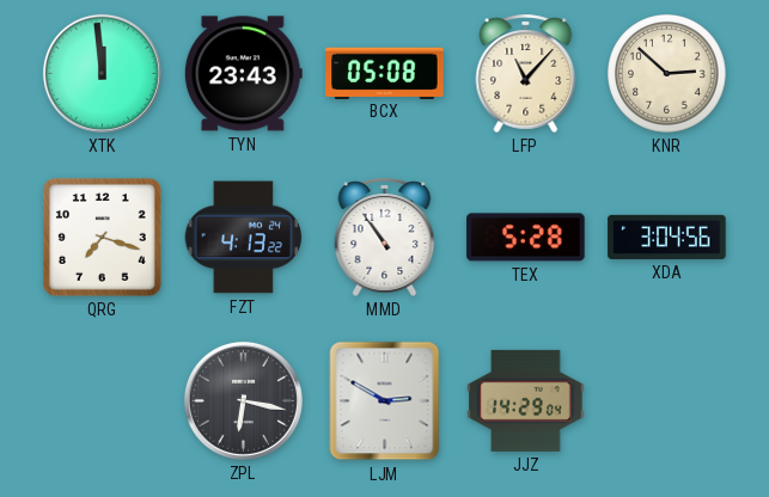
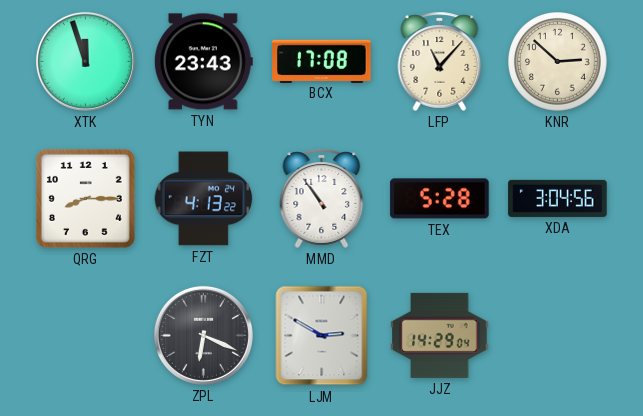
XTK: 11:59 -> 11:57 (85, 61)
BCX: 05:08 -> 17:08 (322, 61)
QRG: 7:18 -> 8:15 (85, 198)
ZPL: 6:17 -> 6:19 (203, 335)
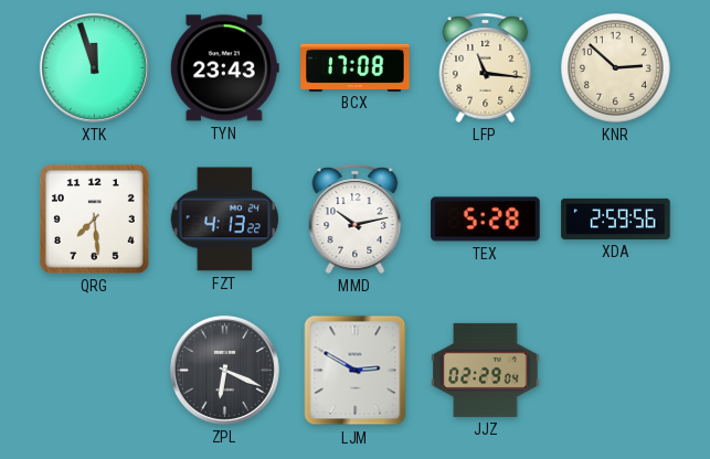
LFP: 11:07 -> 11:16 (486, 67)
QRG: 8:15 -> 7:29 (94, 218)
MMD: 10:54 -> 10:13 (356, 218)
XDA: 3:04 -> 2:59 (616, 218)
JJZ: 14:29 -> 02:29 (486, 370)
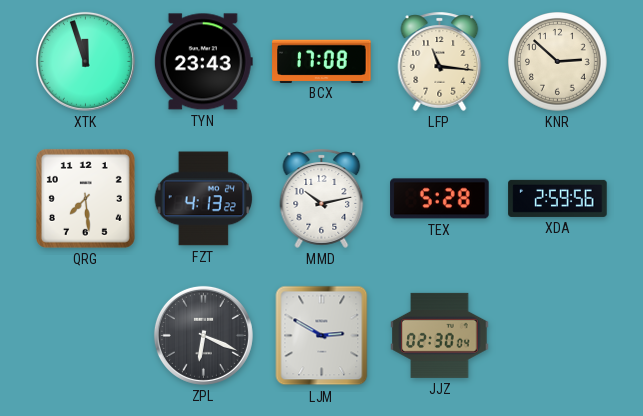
JJZ: 02:29 -> 02:30 (440, 335)
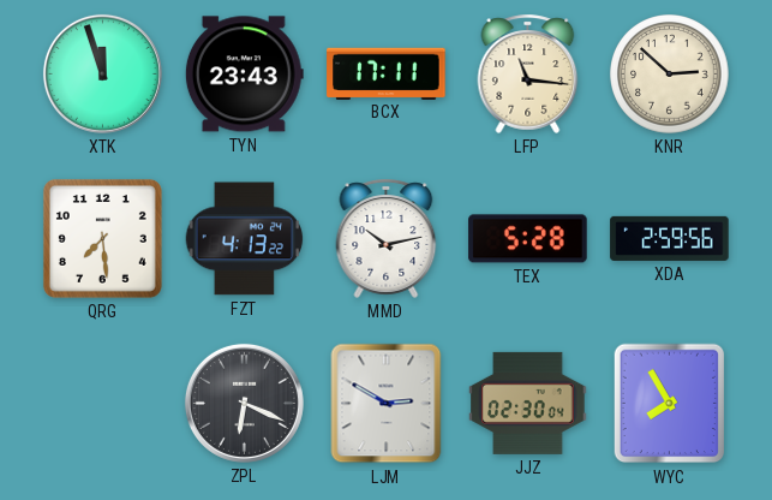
BCX: 17:08 -> 17:11 (387, 73)
WYC: none -> 7:55 (670, 404)
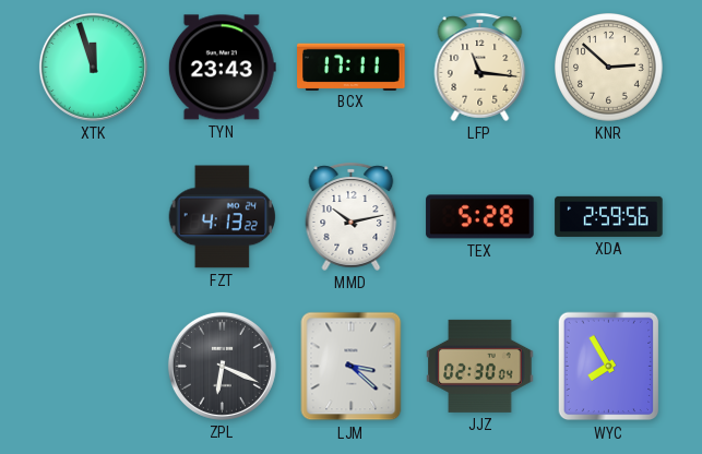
QRG: 7:29 -> none (102, 238)
LJM: 2:50 -> 3:22 (352, 367)
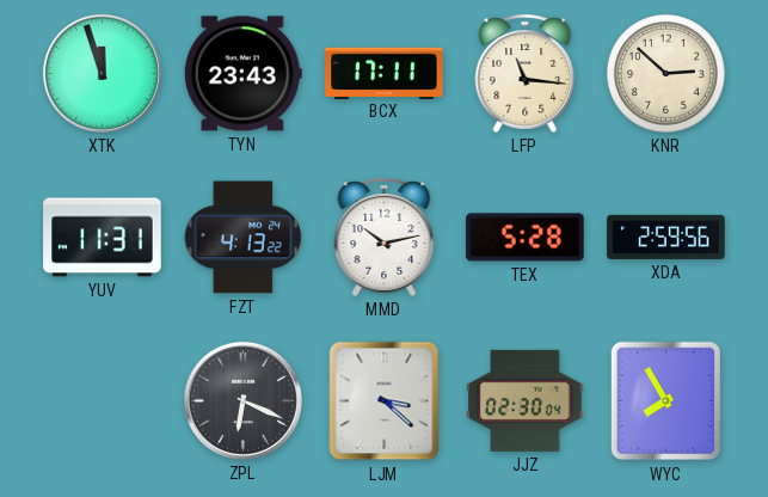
YUV: none -> 11:31 (103, 238)
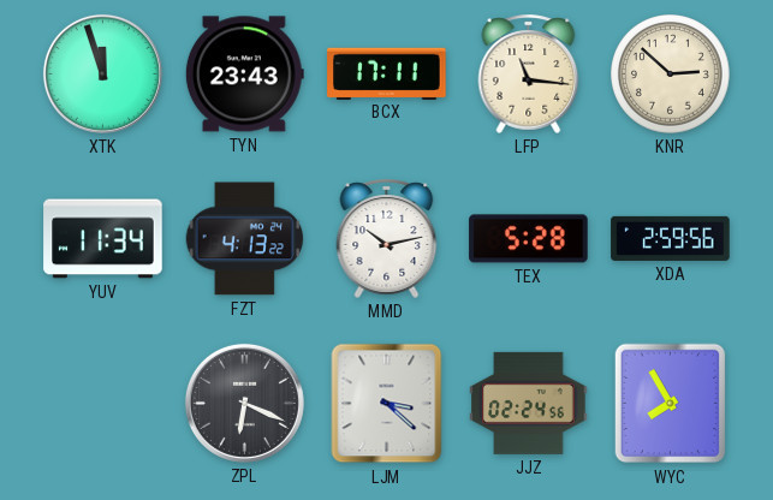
YUV: 11:31 -> 11:34 (103, 239)
JJZ: 02:30 -> 02:24 (529, 403)
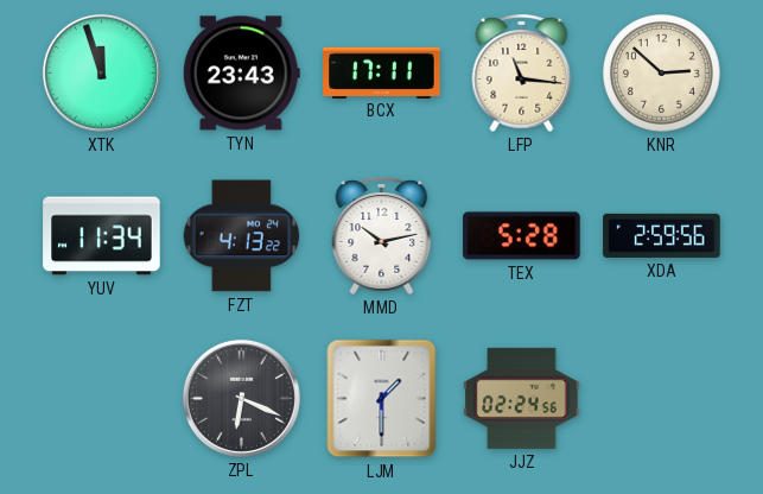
LJM: 3:22 -> 1:30 (382, 399)
WYC: 7:55 -> none (671, 404)
